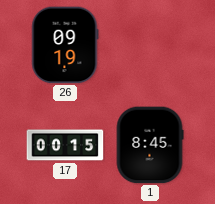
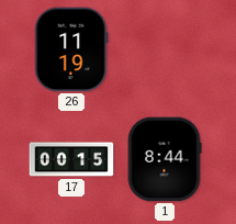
26: 09:19 -> 11:19 (71, 49)
1: 8:45 -> 8:44 (165, 159)
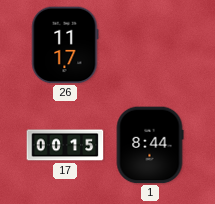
26: 11:19 -> 11:17 (65, 45)
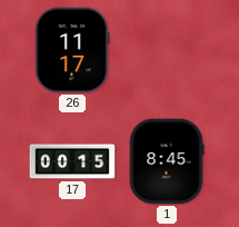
1: 8:44 -> 8:45 (167, 161)
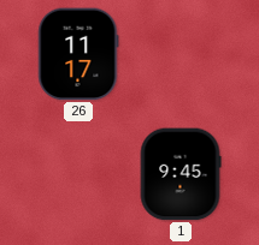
17: 00:15 -> none (72, 161)
1: 8:45 -> 9:45 (181, 174)
